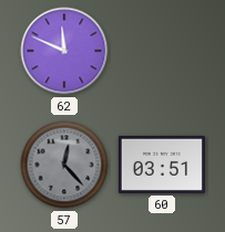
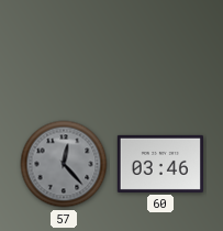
62: 11:49 -> none (64, 51)
60: 03:51 -> 03:46 (160, 164)
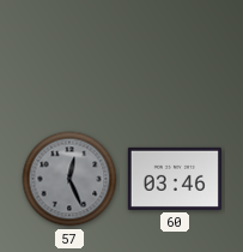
57: 12:23 -> 12:26 (69, 179)
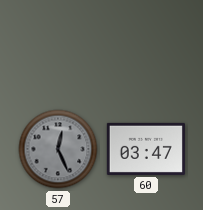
60: 03:46 -> 03:47 (146, 149)
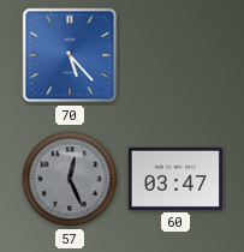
70: none -> 5:23 (70, 55)
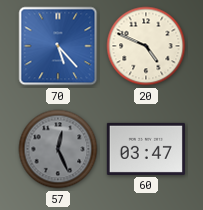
20: none -> 4:49 (146, 46)
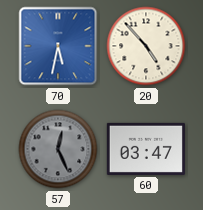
70: 5:23 -> 5:32 (58, 46)
20: 4:49 -> 4:53 (146, 46)
